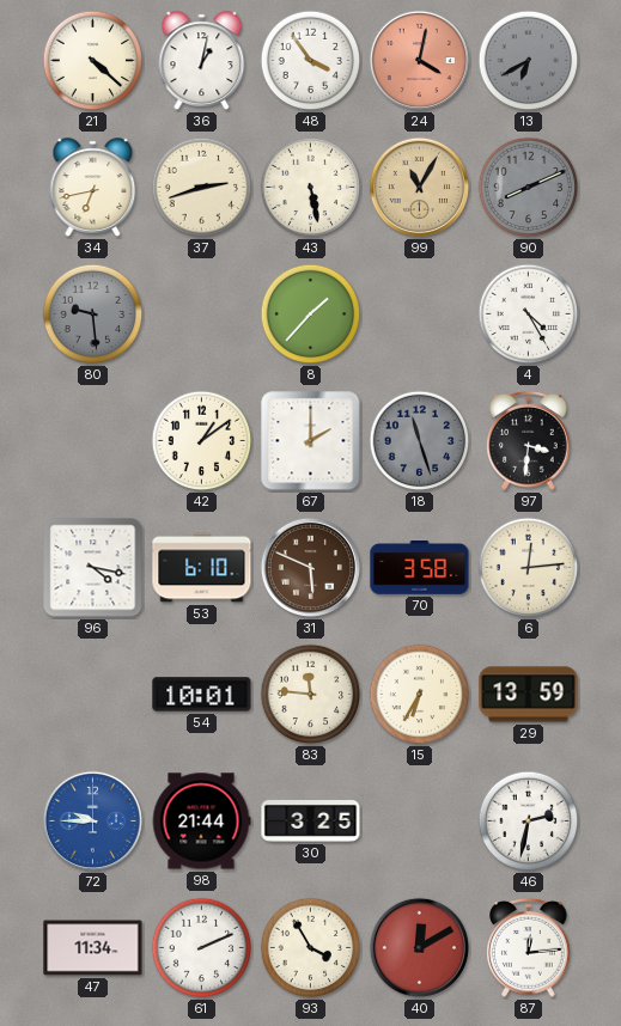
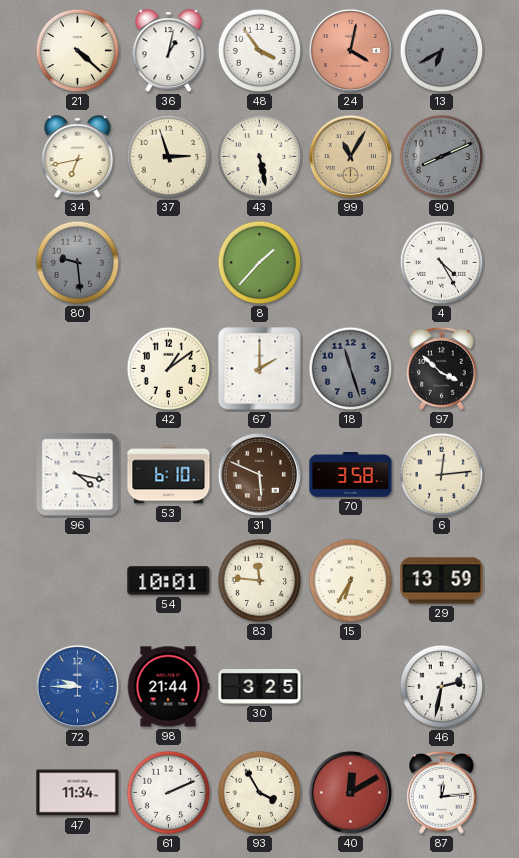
37: 2:42 -> 2:57 (169, 157)
97: 3:31 -> 3:52 (442, 369)
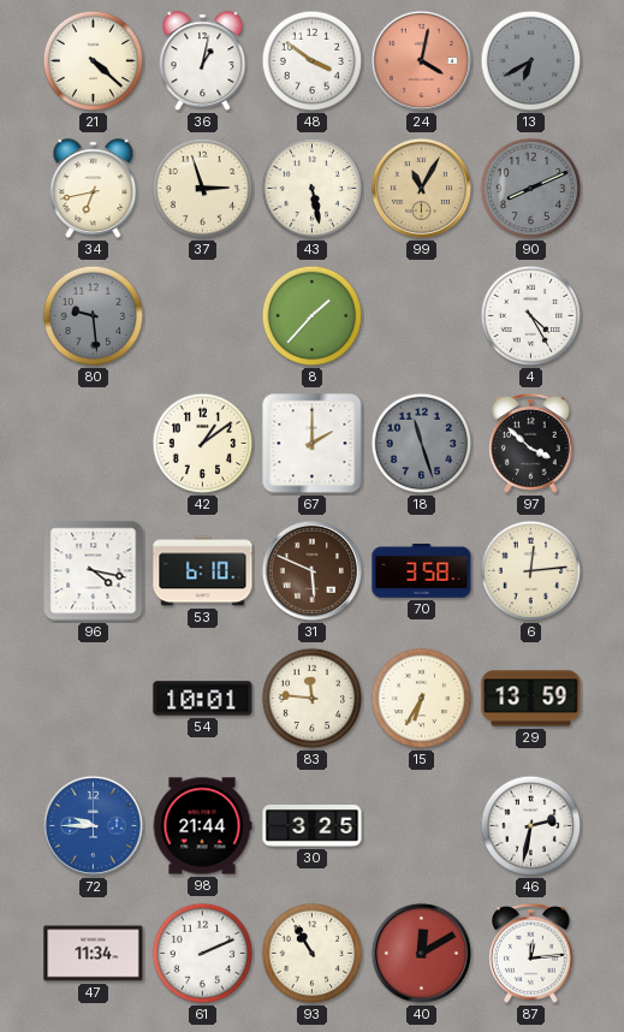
48: 3:54 -> 3:51 (313, 61)
93: 3:55 -> 10:55 (313, 954)
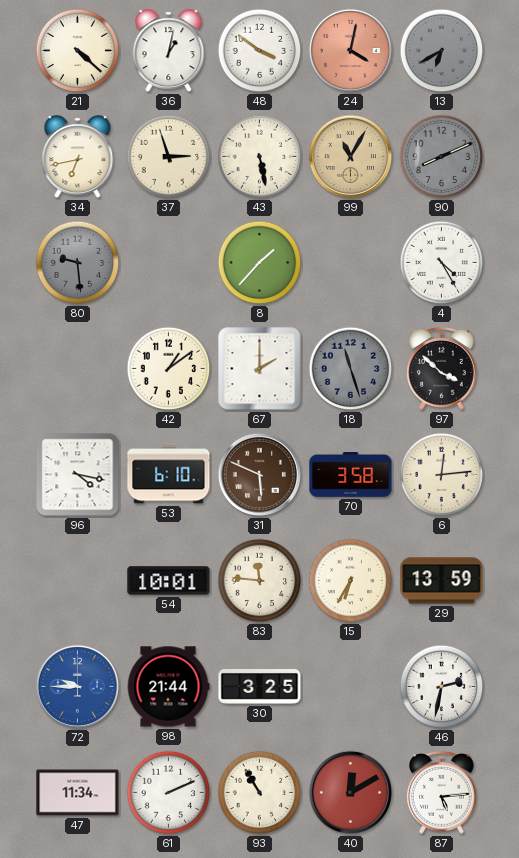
87: 12:14 -> 5:14 (442, 793)
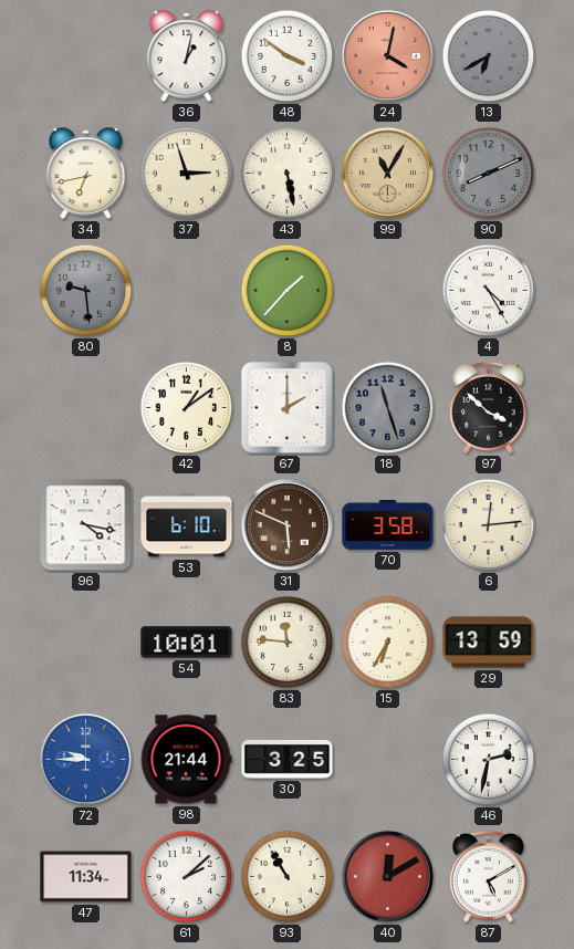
21: 4:22 -> none (78, 51)
61: 2:11 -> 2:08 (187, 877)
87: 5:14 -> 5:10 (489, 877)
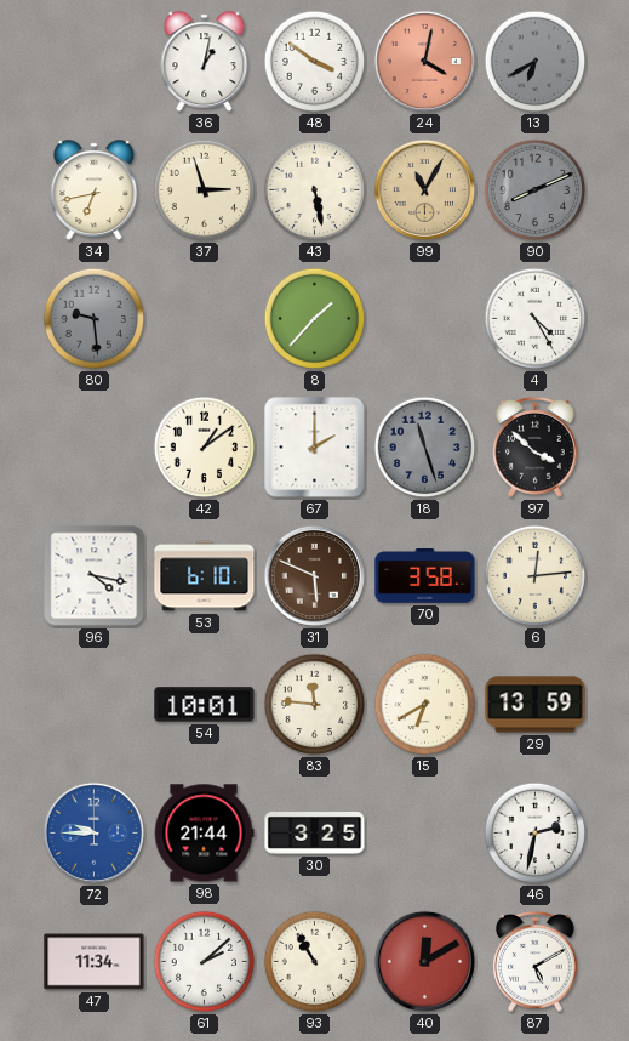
15: 6:35 -> 6:40 (425, 705)
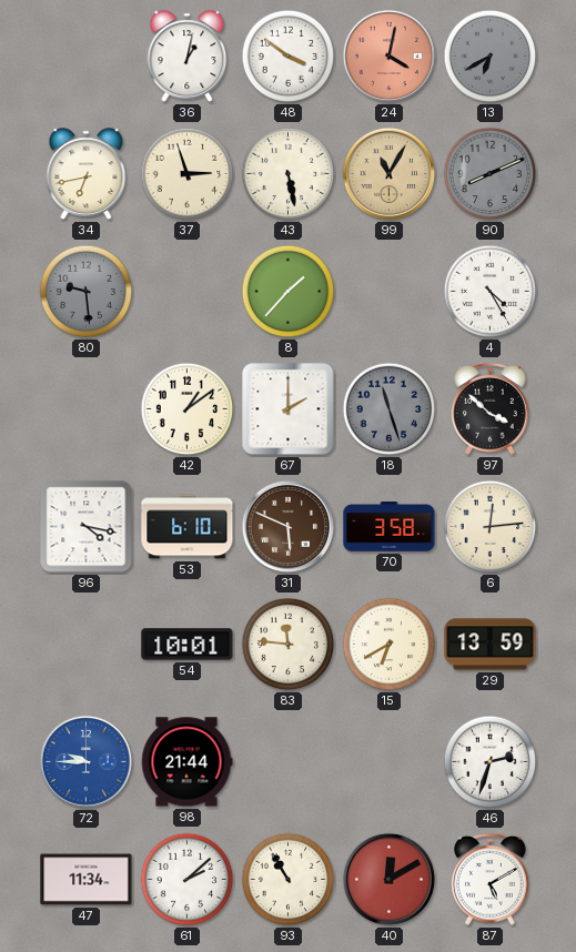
30: 3:25 -> none (315, 834)
46: 2:32 -> 2:33 (491, 762)
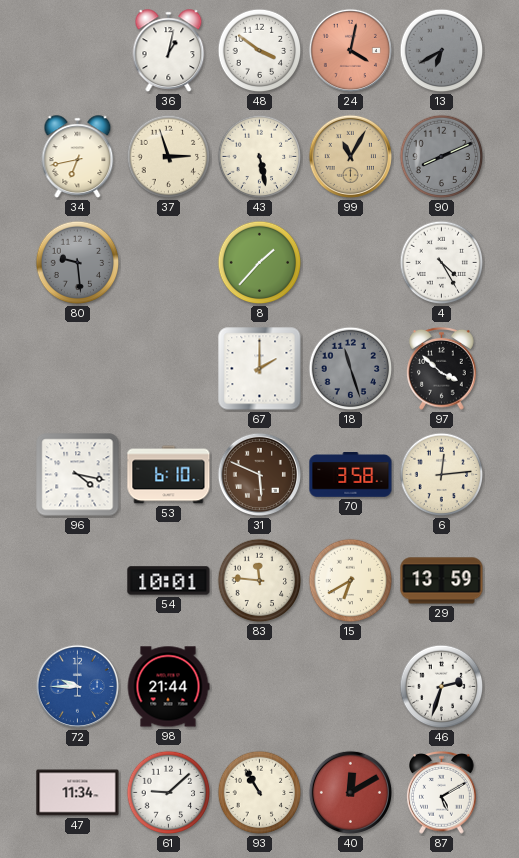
42: 1:09 -> none (188, 409)
61: 2:08 -> 9:08 (169, 793)
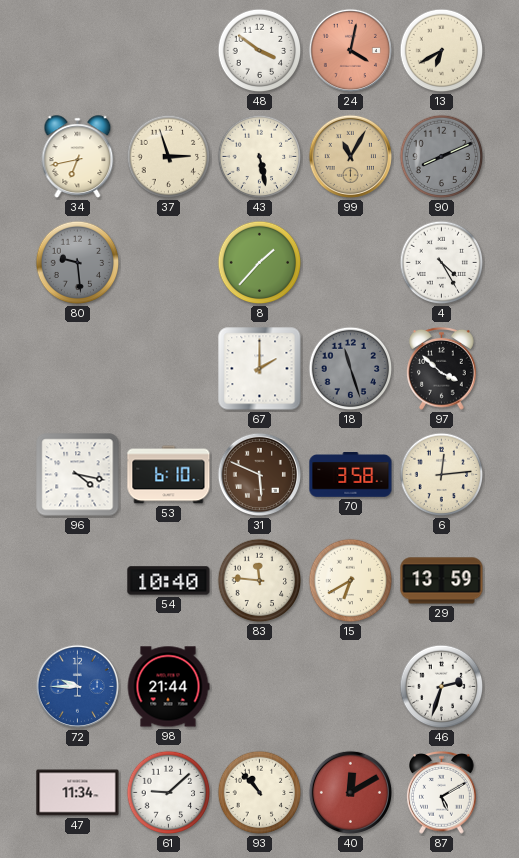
36: 1:02 -> none (169, 51)
13 dial: grey -> cream (442, 51)
54: 10:01 -> 10:40 (169, 581)
93: 10:55 -> 10:53 (260, 793)
